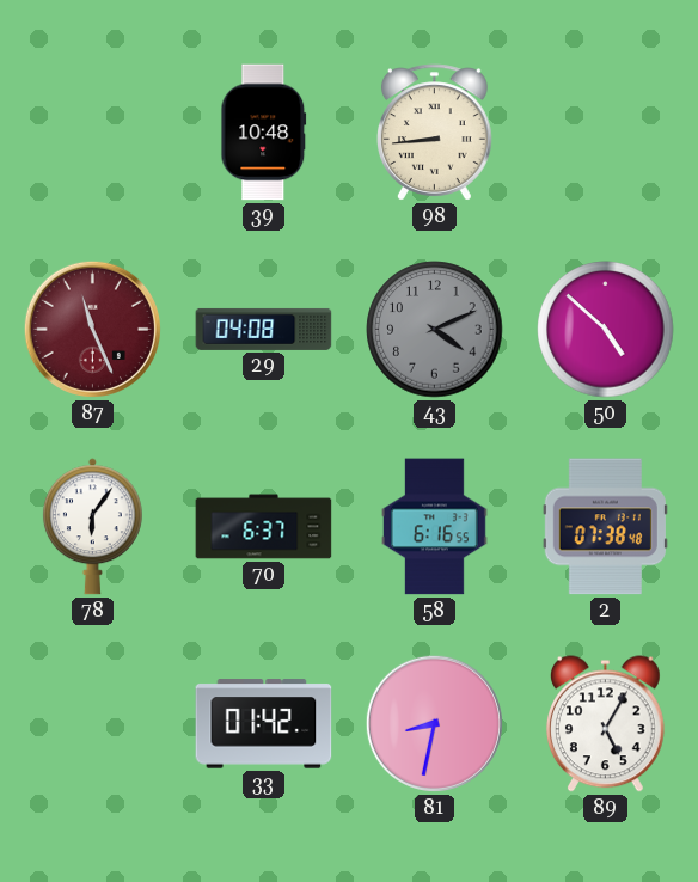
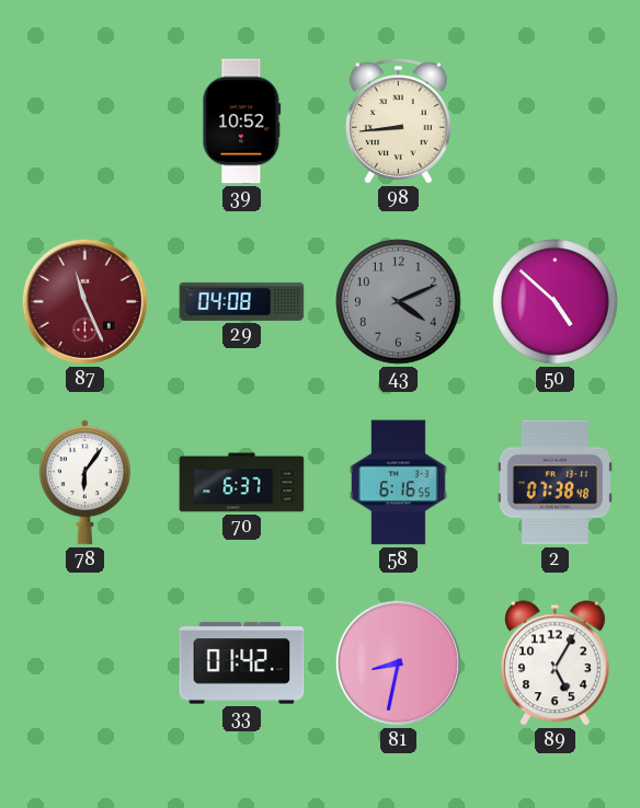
39: 10:48 -> 10:52 (242, 122)
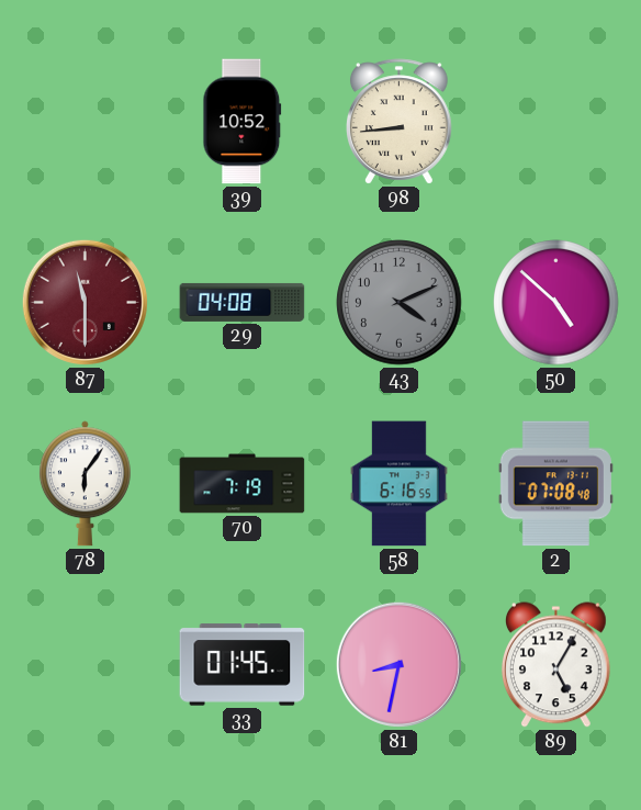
87: 11:26 -> 11:30 (85, 302)
70: 6:37 -> 7:19 (243, 484)
2: 07:38 -> 07:08 (555, 484)
33: 01:42 -> 01:45 (243, 665)
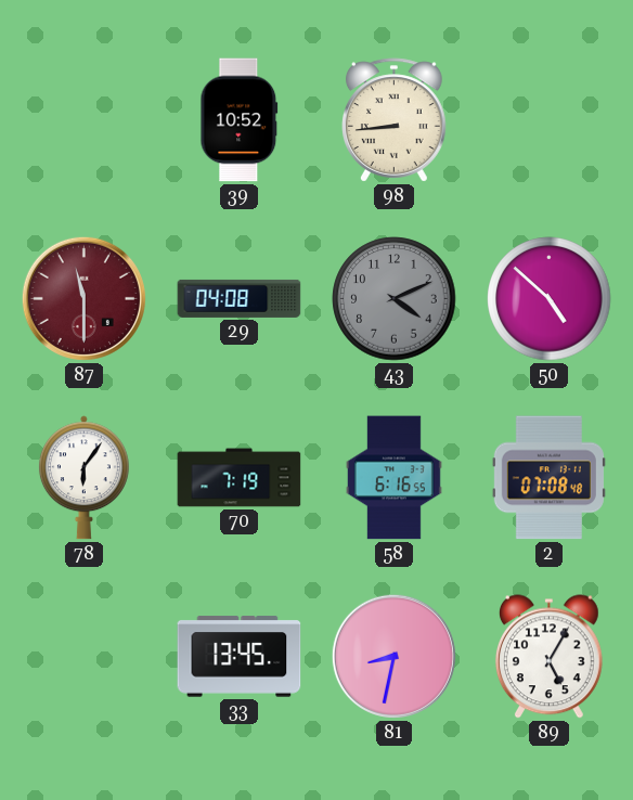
33: 01:45 -> 13:45 (240, 657)
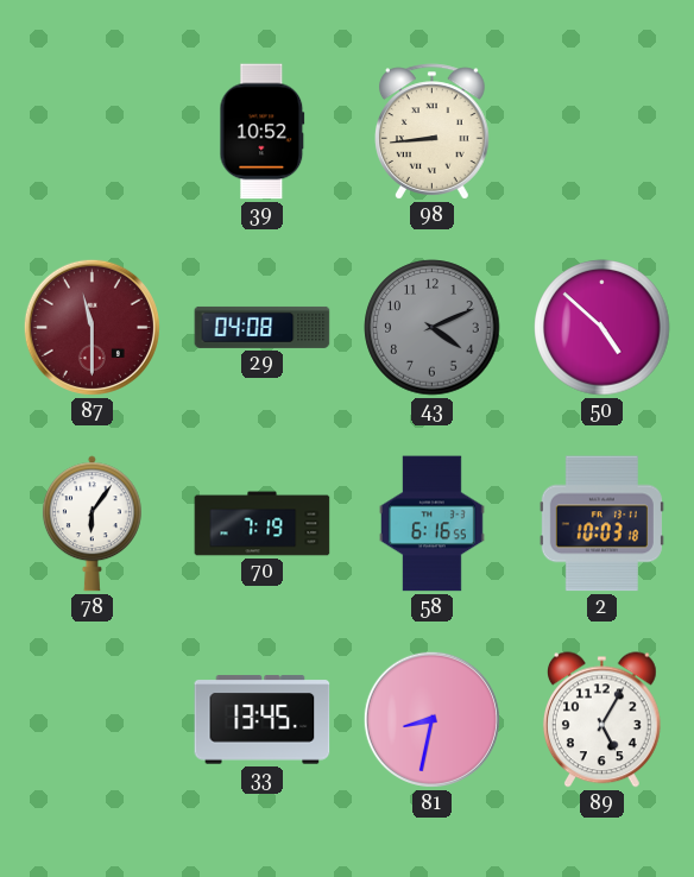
2: 07:08 -> 10:03 (601, 524)
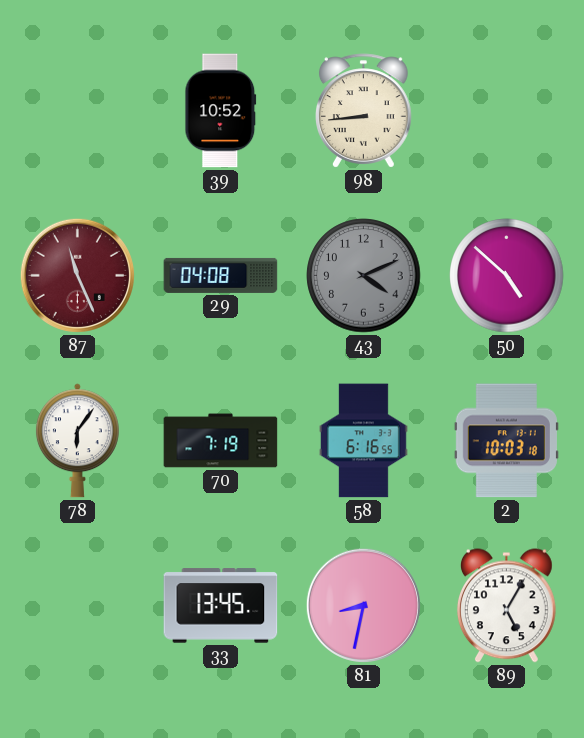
87: 11:30 -> 11:26 (77, 275)
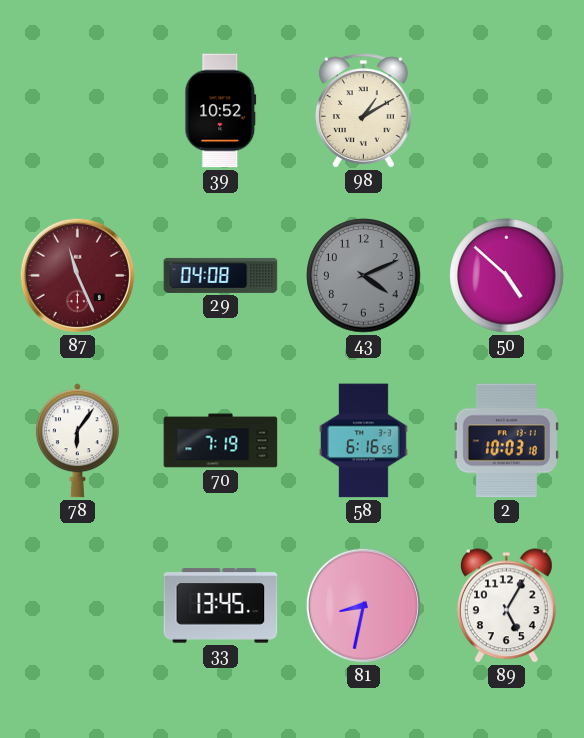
98: 8:44 -> 1:10 (364, 111)
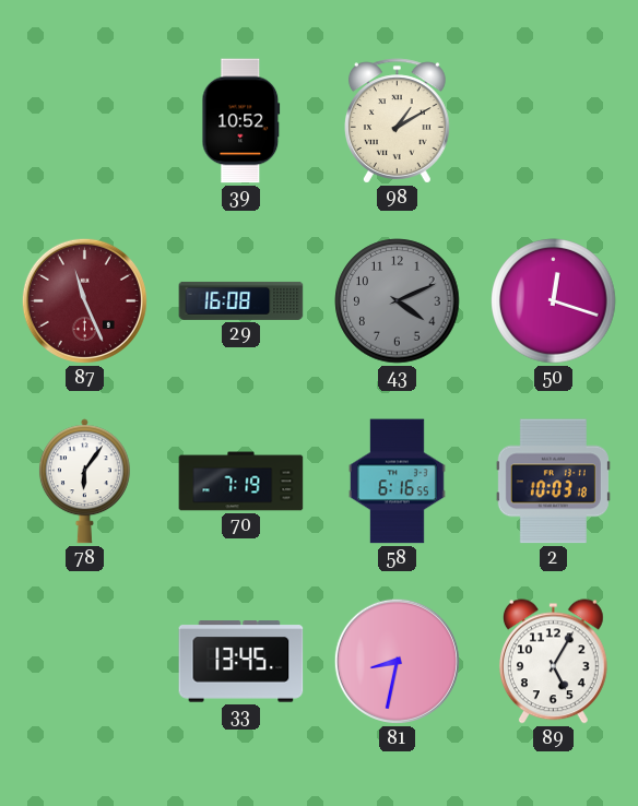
29: 04:08 -> 16:08 (241, 300)
50: 4:52 -> 12:18 (554, 301)
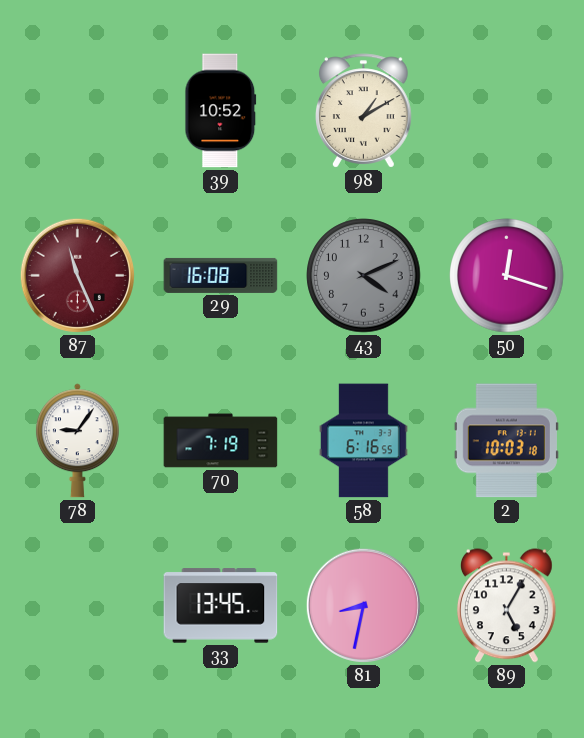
78: 6:06 -> 9:06 (77, 441)
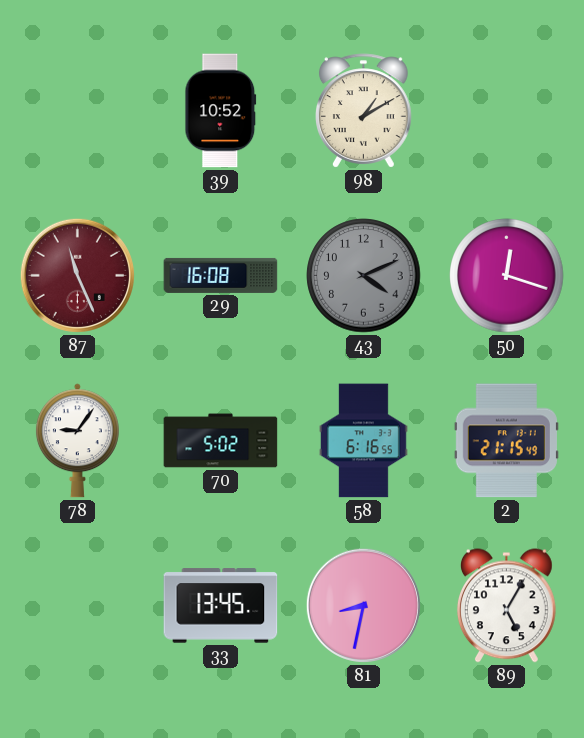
70: 7:19 -> 5:02 (221, 441)
2: 10:03 -> 21:15 (506, 441)
